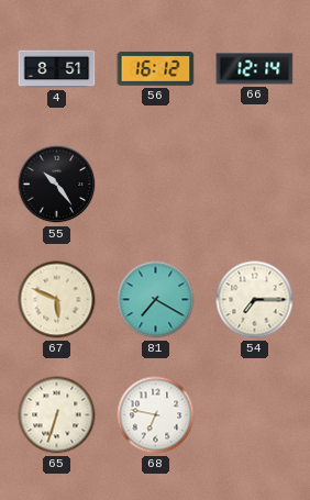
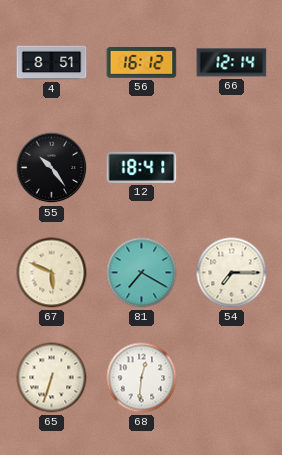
12: none -> 18:41 (142, 167)
68: 6:47 -> 12:31 (142, 378)
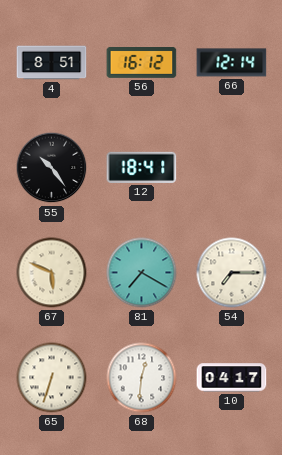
10: none -> 04:17 (232, 378)
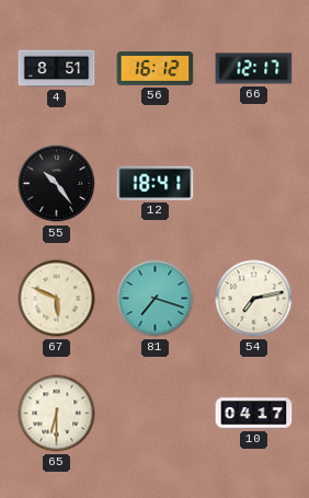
66: 12:14 -> 12:17 (254, 69)
81: 7:20 -> 7:18 (156, 299)
54: 7:15 -> 7:13 (254, 299)
65: 6:33 -> 6:30 (57, 414)
68: 12:31 -> none (142, 378)
